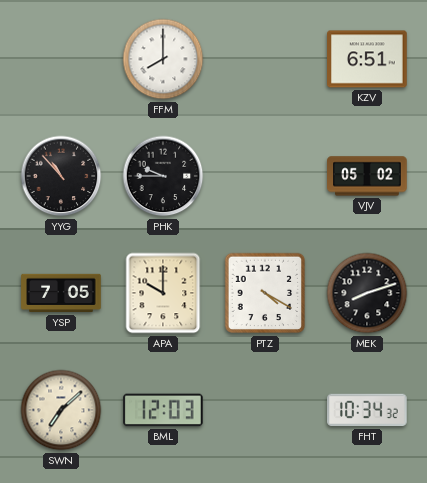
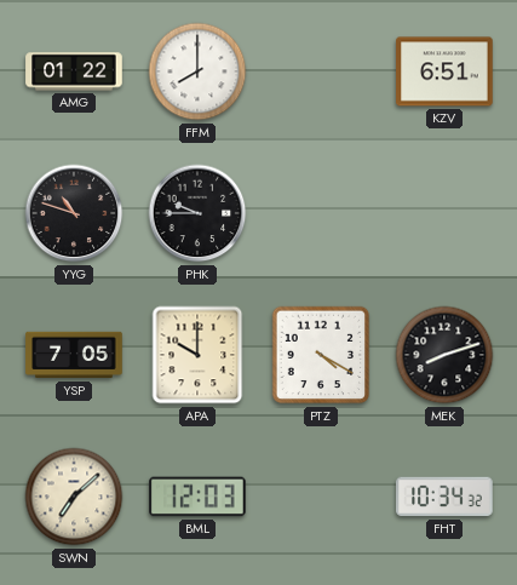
AMG: none -> 01:22 (74, 71)
YYG: 10:53 -> 10:48 (74, 213)
VJV: 05:02 -> none (367, 176)
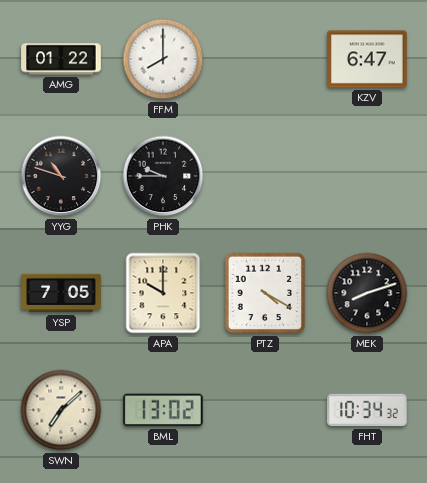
KZV: 6:51 -> 6:47 (367, 59)
BML: 12:03 -> 13:02 (163, 410)
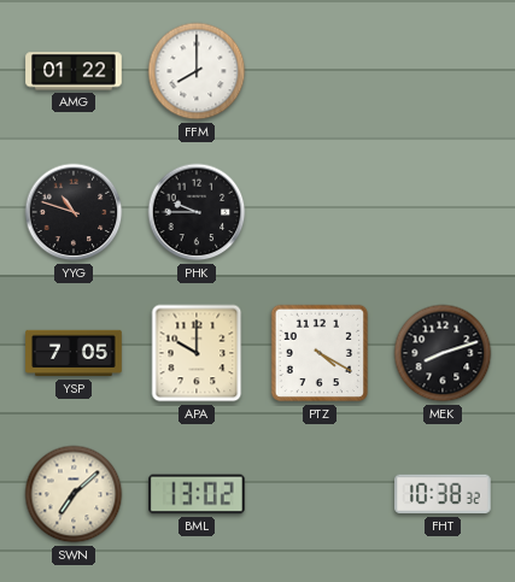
KZV: 6:47 -> none (367, 59)
FHT: 10:34 -> 10:38 (444, 494)
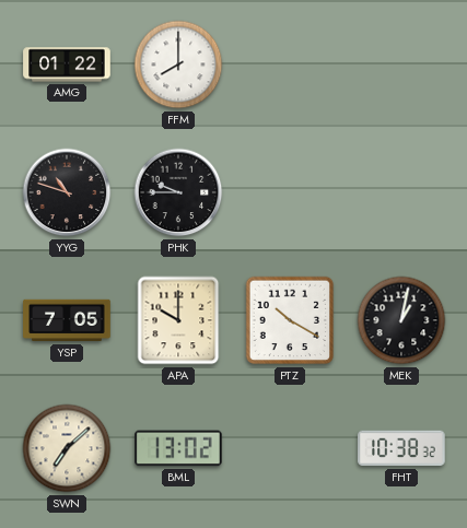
PTZ: 4:20 -> 10:20 (290, 320)
MEK: 8:12 -> 1:02 (401, 320)
